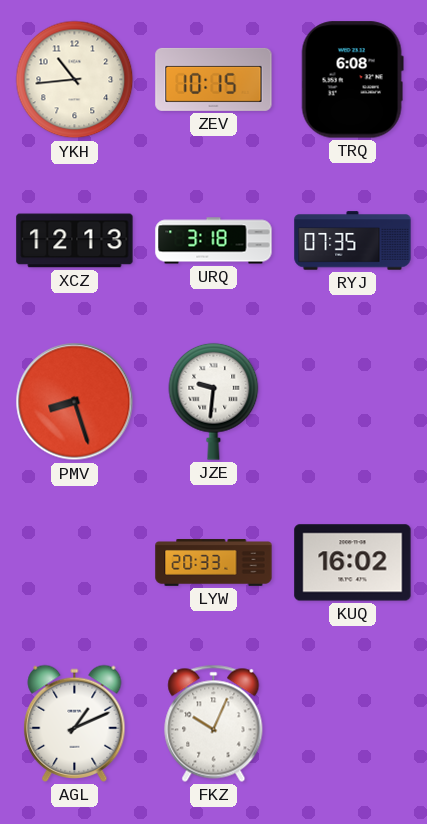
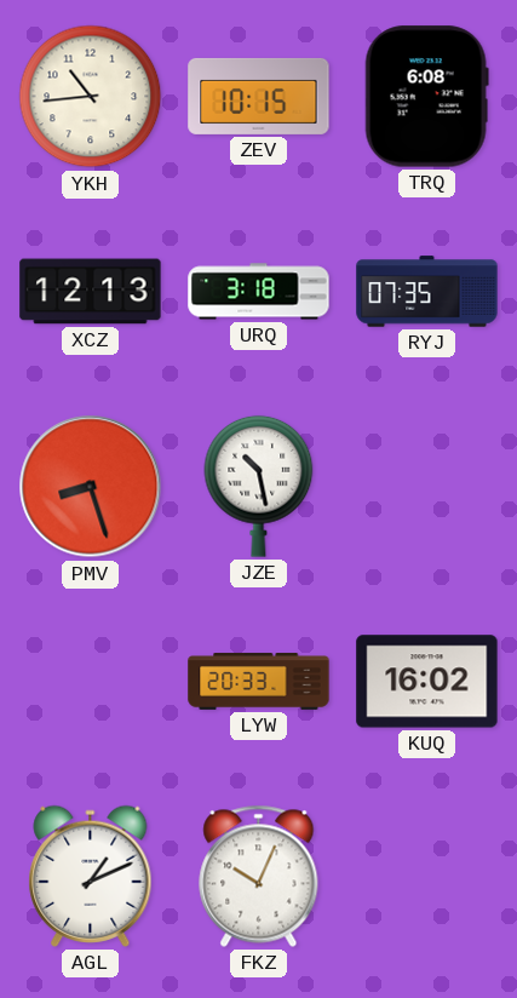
JZE: 9:31 -> 10:28 (259, 486)
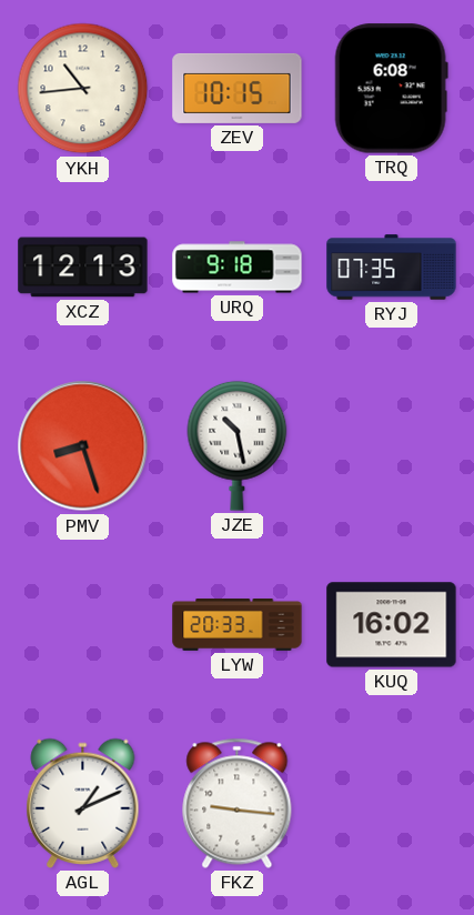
URQ: 3:18 -> 9:18 (238, 268)
FKZ: 10:04 -> 9:16 (238, 803)
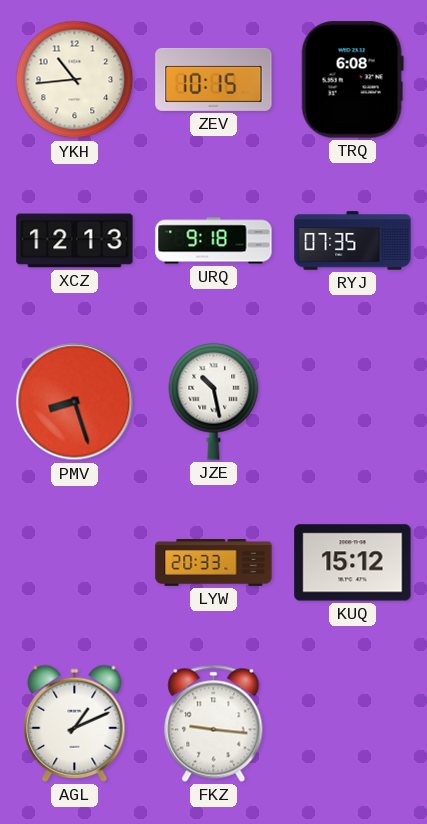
KUQ: 16:02 -> 15:12 (353, 563)
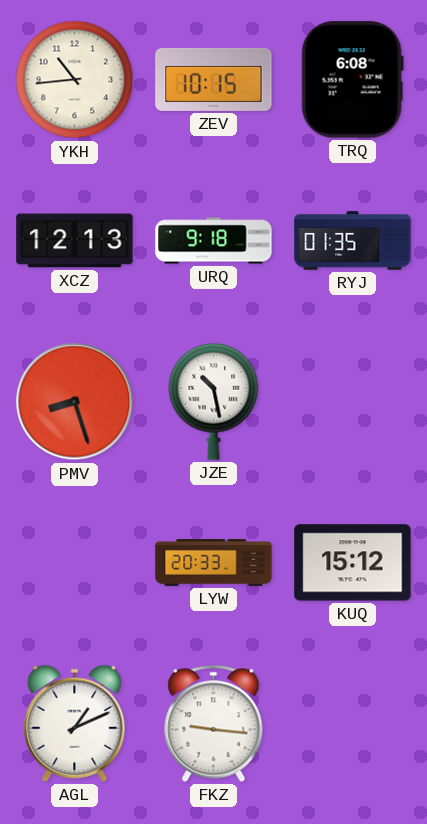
RYJ: 07:35 -> 01:35 (353, 241)
